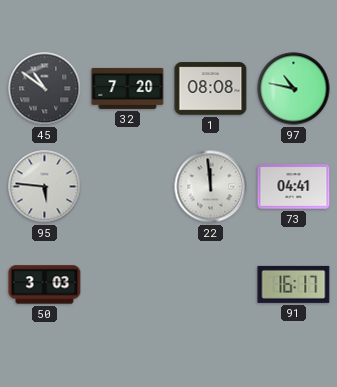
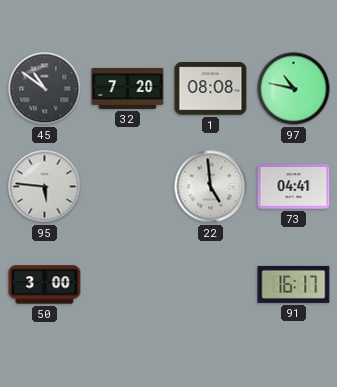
22: 11:59 -> 4:59 (211, 187)
50: 3:03 -> 3:00 (45, 285)
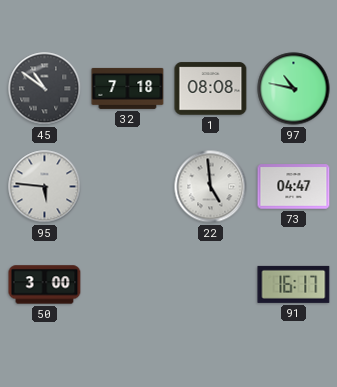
32: 7:20 -> 7:18 (128, 88)
73: 04:41 -> 04:47 (294, 187)
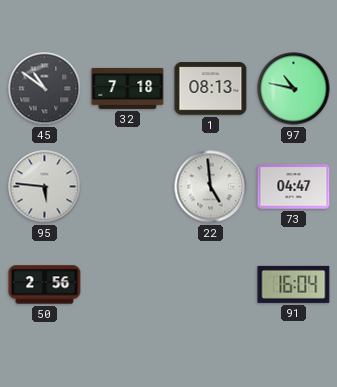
1: 08:08 -> 08:13 (211, 89)
50: 3:00 -> 2:56 (45, 285)
91: 16:17 -> 16:04 (294, 284)
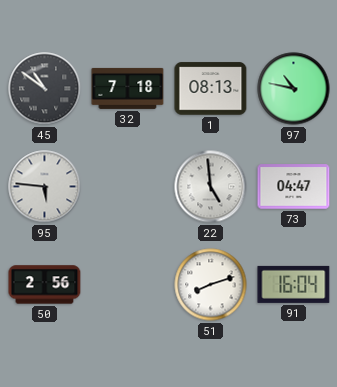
51: none -> 8:12 (211, 285)
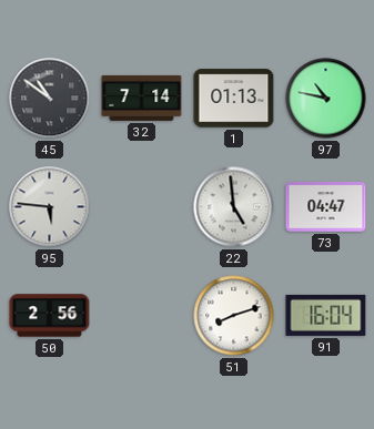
32: 7:18 -> 7:14 (142, 98)
1: 08:13 -> 01:13 (234, 99)
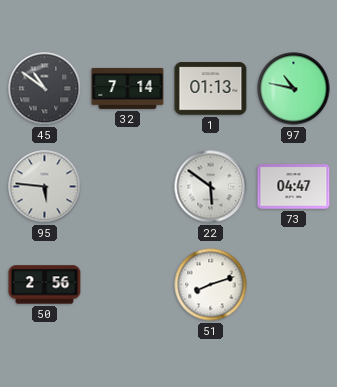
22: 4:59 -> 5:51 (211, 187)
91: 16:04 -> none (326, 315)
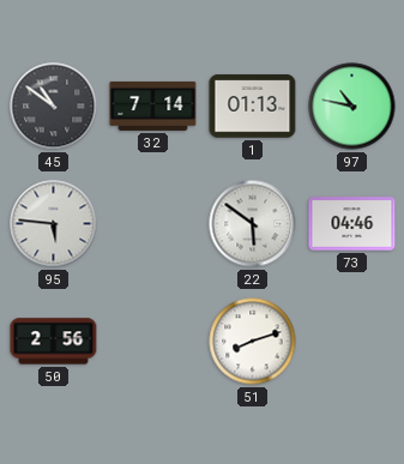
73: 04:47 -> 04:46 (352, 224)
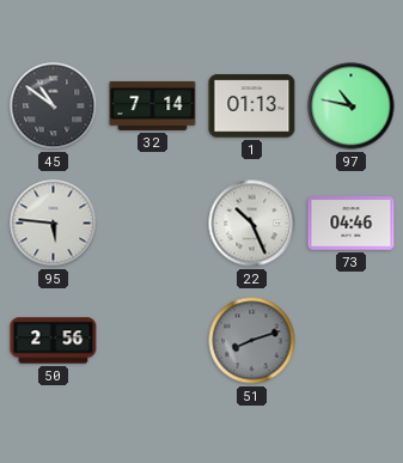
22: 5:51 -> 10:26 (252, 224)
51 dial: white -> grey (252, 341)
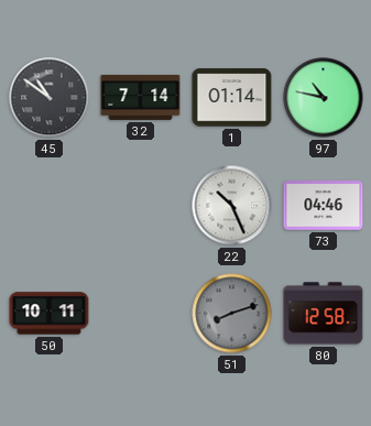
1: 01:13 -> 01:14 (232, 98)
95: 5:46 -> none (54, 224)
50: 2:56 -> 10:11 (50, 314)
80: none -> 12:58 (324, 314)
